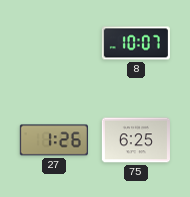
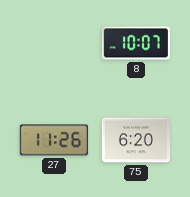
27: 1:26 -> 11:26 (54, 140)
75: 6:25 -> 6:20 (136, 140)
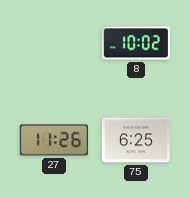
8: 10:07 -> 10:02 (136, 43)
75: 6:20 -> 6:25 (136, 140)
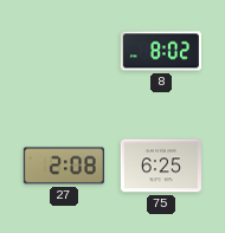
8: 10:02 -> 8:02 (161, 51)
27: 11:26 -> 2:08 (64, 166)
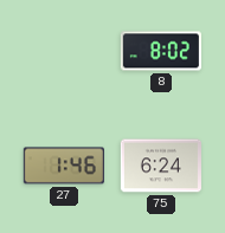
27: 2:08 -> 1:46 (64, 166)
75: 6:25 -> 6:24 (161, 166)
